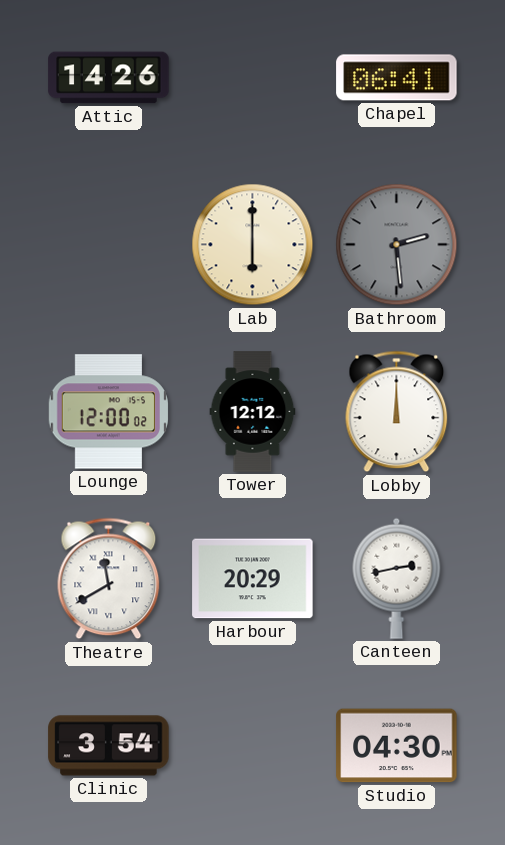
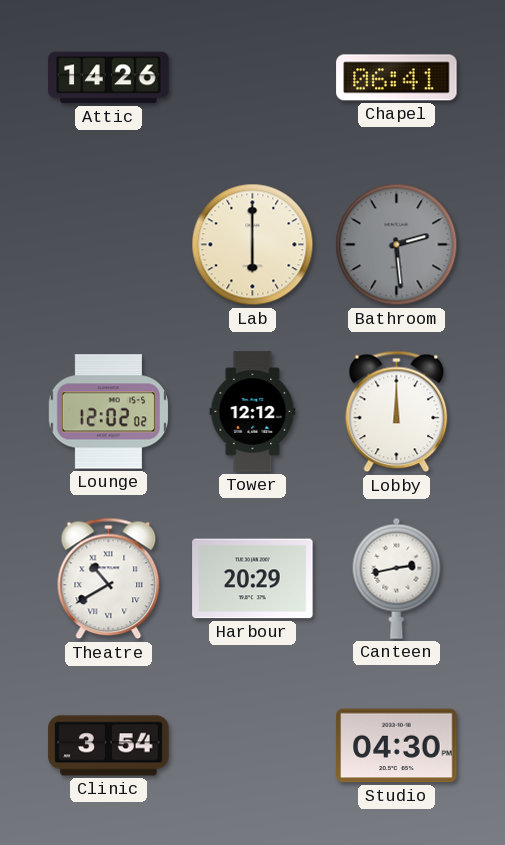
Lounge: 12:00 -> 12:02 (108, 412)
Theatre: 11:40 -> 10:40 (109, 579)
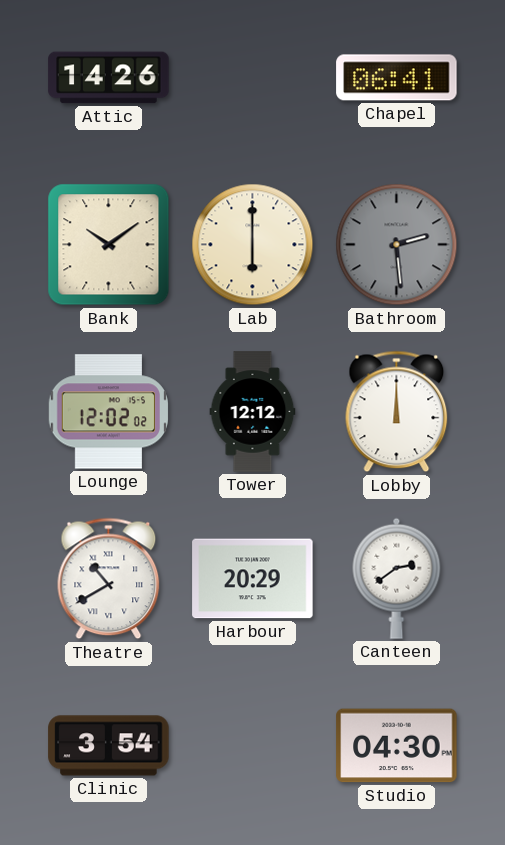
Bank: none -> 10:09 (109, 245)
Canteen: 2:43 -> 2:39 (397, 578)
